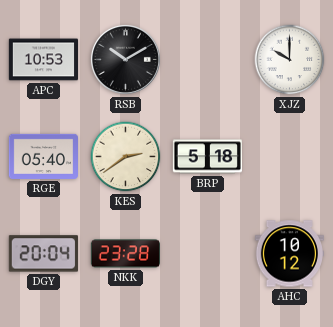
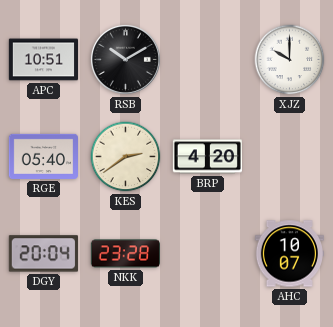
APC: 10:53 -> 10:51 (43, 60)
BRP: 5:18 -> 4:20 (207, 157)
AHC: 10:12 -> 10:07 (289, 254)
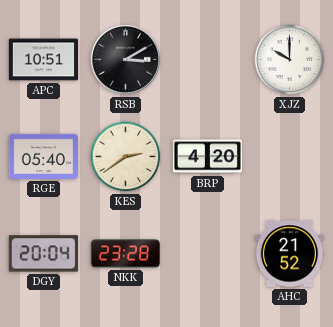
RSB: 10:10 -> 3:10 (125, 59)
AHC: 10:07 -> 21:52 (289, 254)
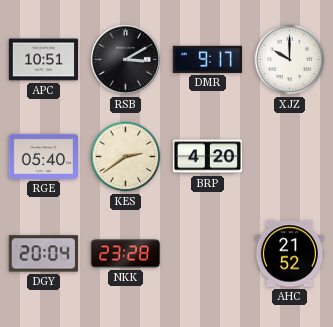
DMR: none -> 9:17 (207, 59)
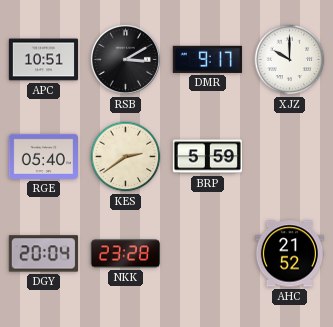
BRP: 4:20 -> 5:59 (207, 157)
